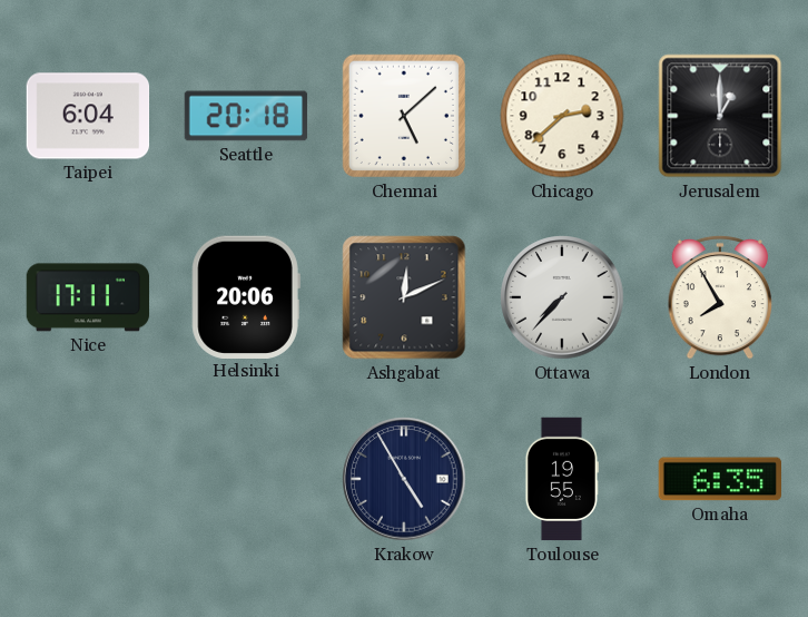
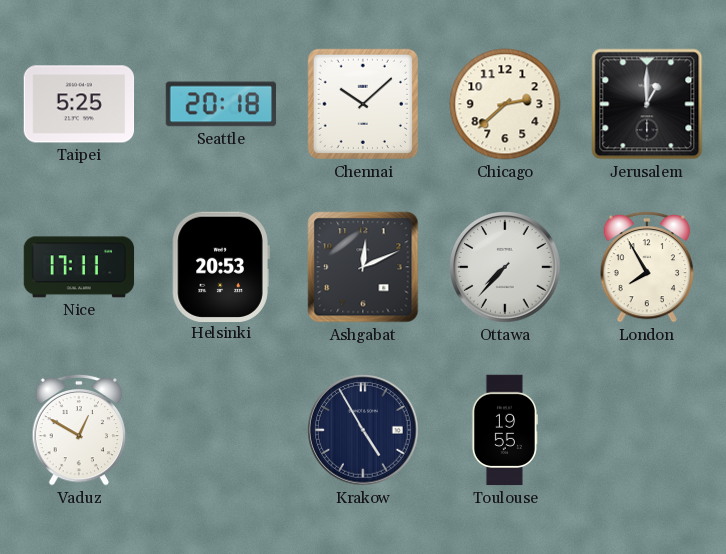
Taipei: 6:04 -> 5:25 (79, 104)
Chennai: 5:08 -> 10:08 (363, 104)
Helsinki: 20:06 -> 20:53 (221, 266)
Vaduz: none -> 12:50 (79, 430)
Omaha: 6:35 -> none (719, 479)
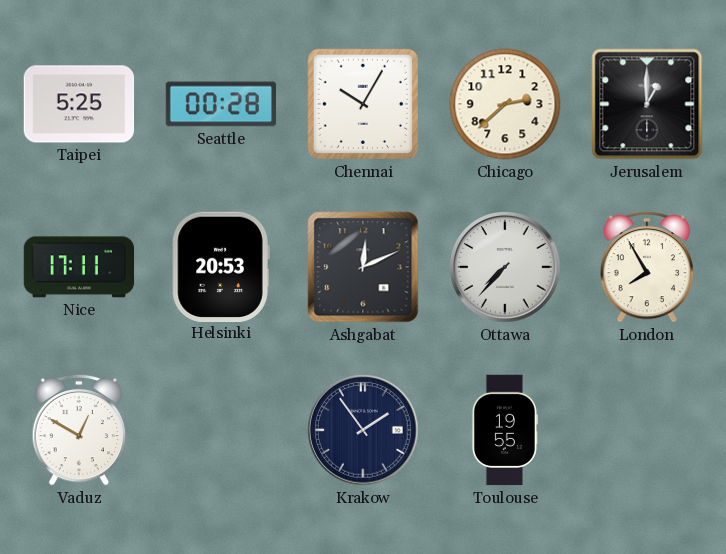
Seattle: 20:18 -> 00:28 (221, 104)
Chennai: 10:08 -> 10:05 (363, 104)
Krakow: 4:55 -> 1:54 (363, 430)
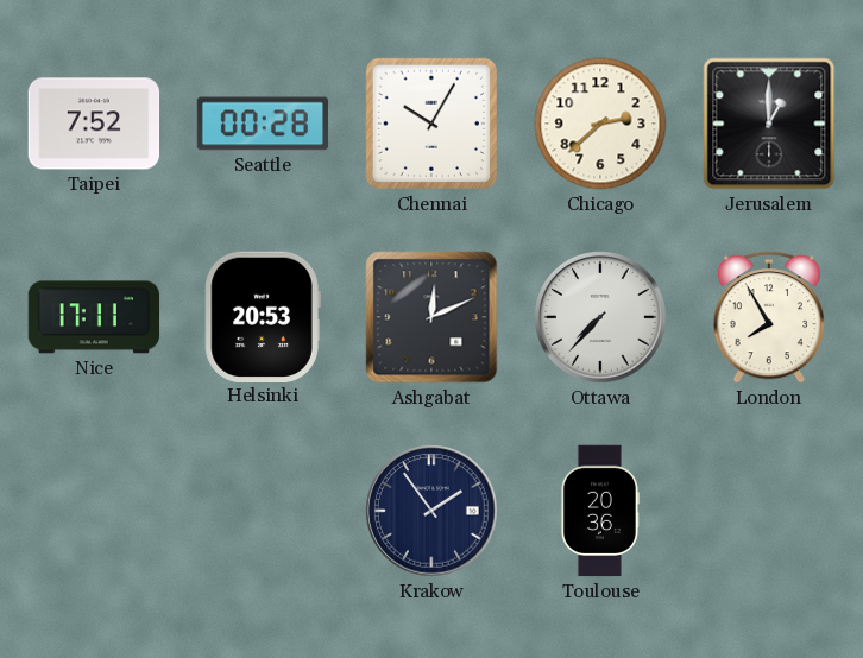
Taipei: 5:25 -> 7:52 (94, 124)
Vaduz: 12:50 -> none (79, 430)
Toulouse: 19:55 -> 20:36 (599, 511)
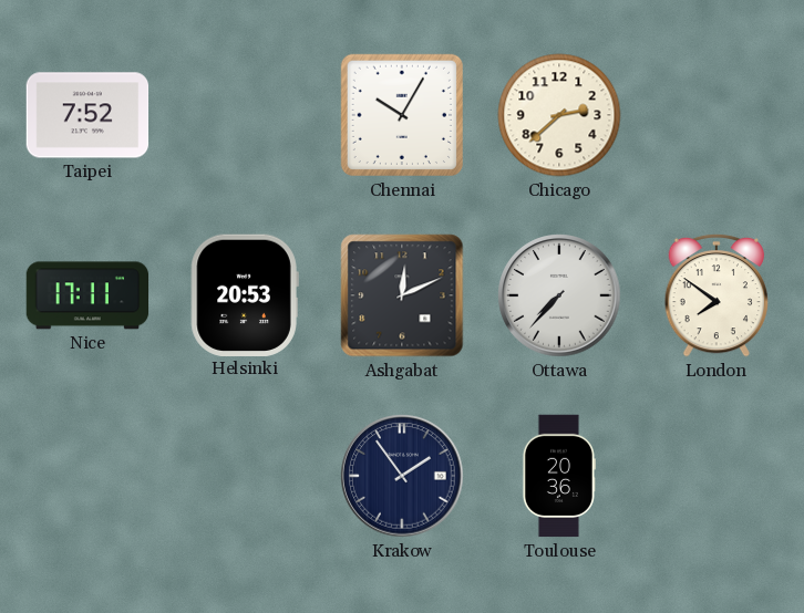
Seattle: 00:28 -> none (263, 124)
Jerusalem: 1:00 -> none (769, 124)
London: 7:55 -> 7:51 (717, 295)
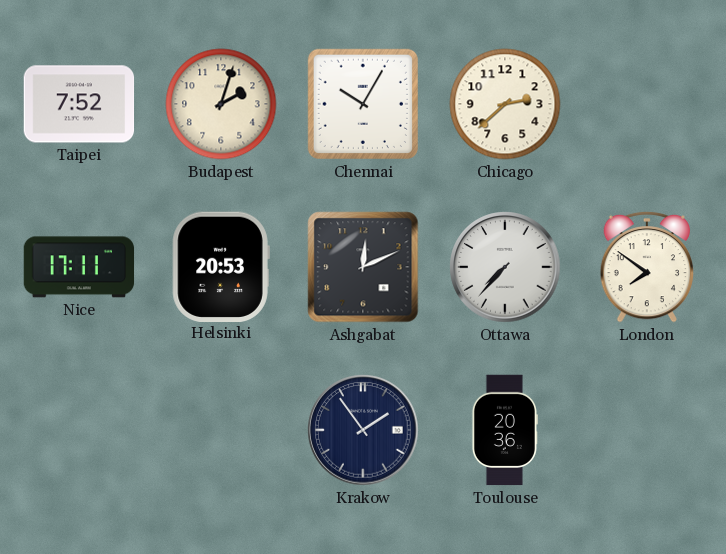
Budapest: none -> 2:03 (221, 104)
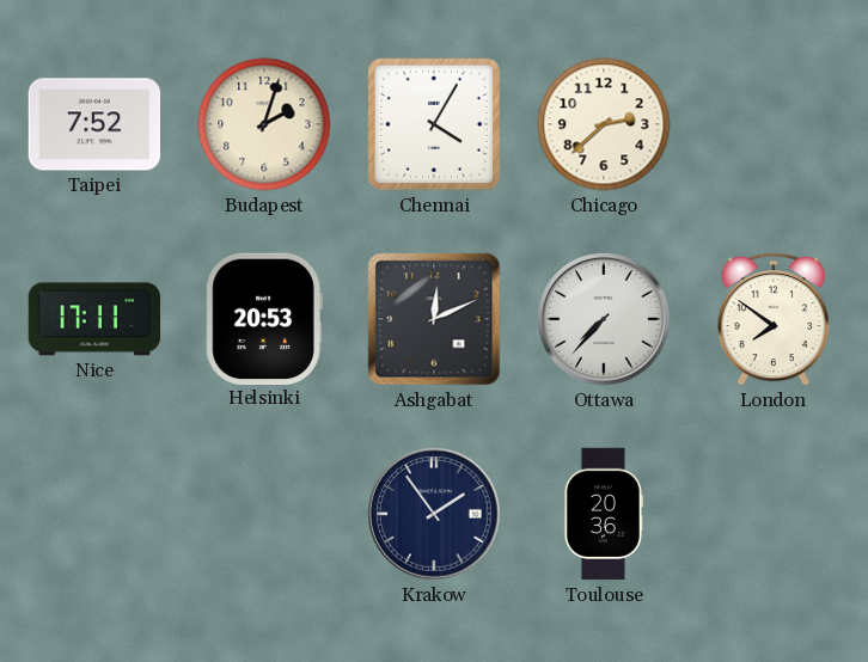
Chennai: 10:05 -> 4:05 (434, 124)
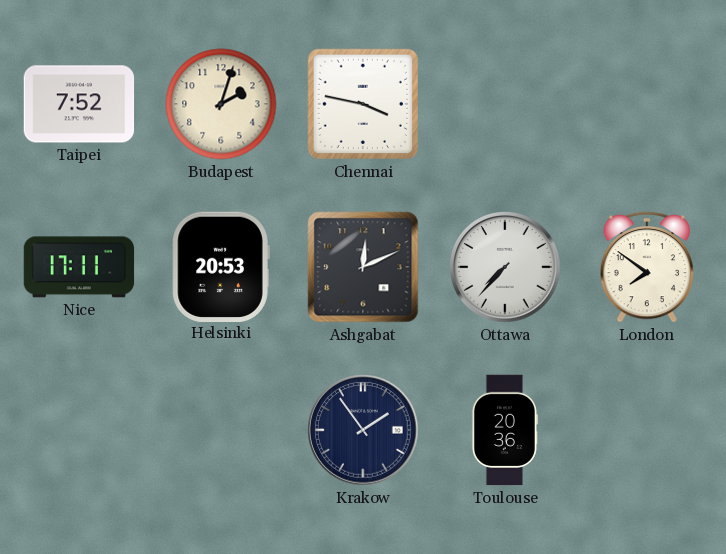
Chennai: 4:05 -> 3:47 (363, 104)
Chicago: 2:38 -> none (604, 124)
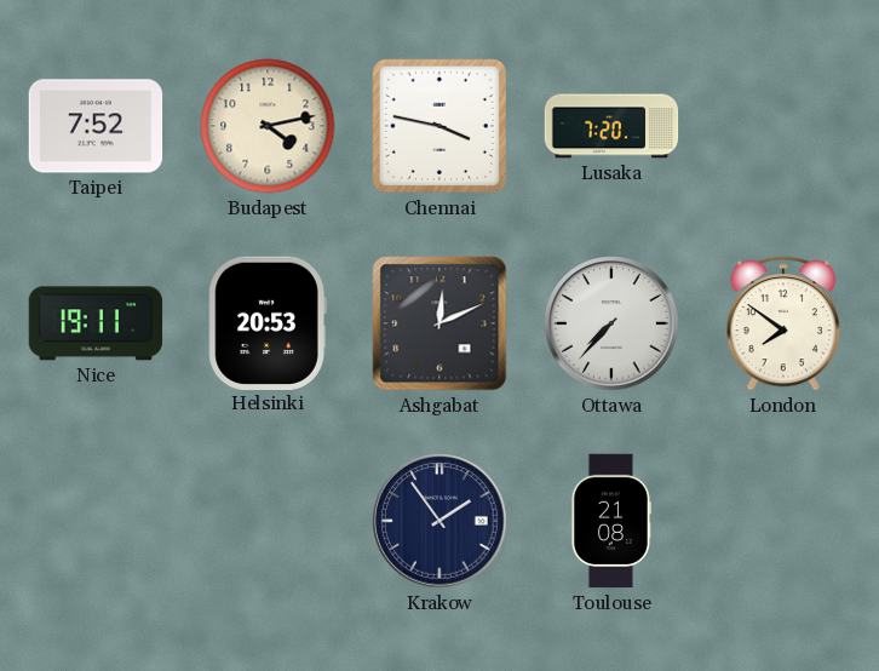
Budapest: 2:03 -> 4:13 (268, 126)
Lusaka: none -> 7:20 (611, 126)
Nice: 17:11 -> 19:11 (96, 323)
Toulouse: 20:36 -> 21:08 (610, 521)
